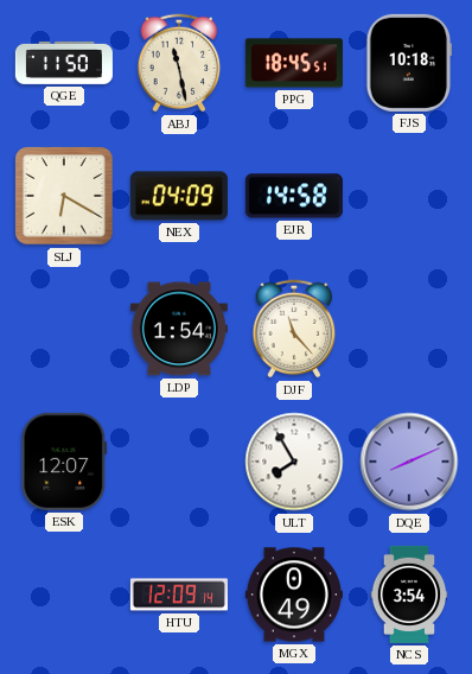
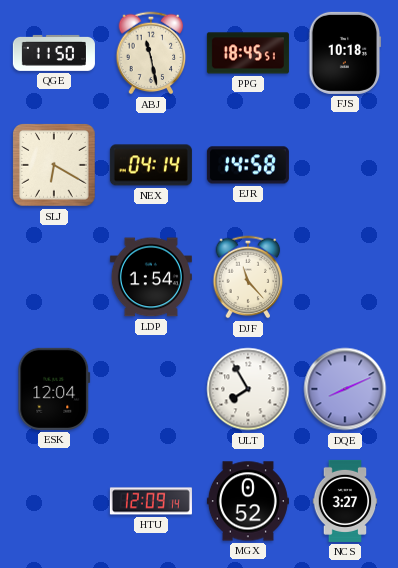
NEX: 04:09 -> 04:14 (151, 165)
ESK: 12:07 -> 12:04 (54, 389)
MGX: 0:49 -> 0:52 (248, 501)
NCS: 3:54 -> 3:27 (345, 501)
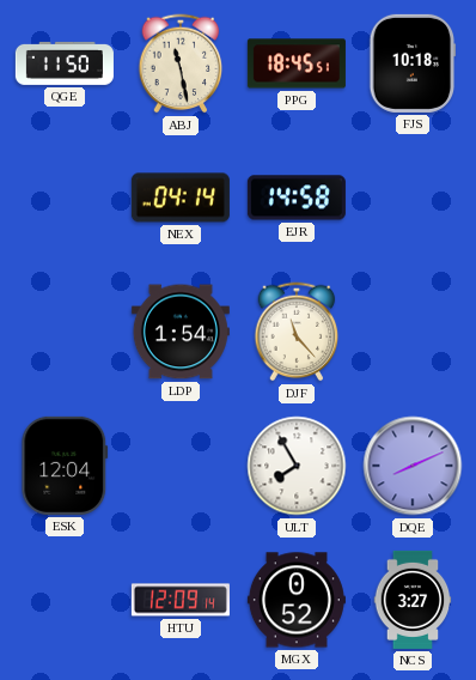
SLJ: 6:20 -> none (55, 166)
